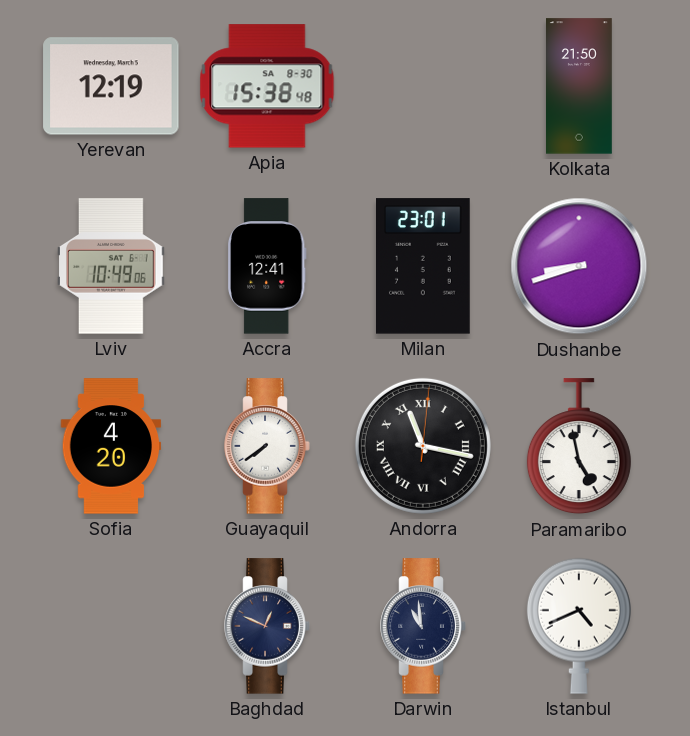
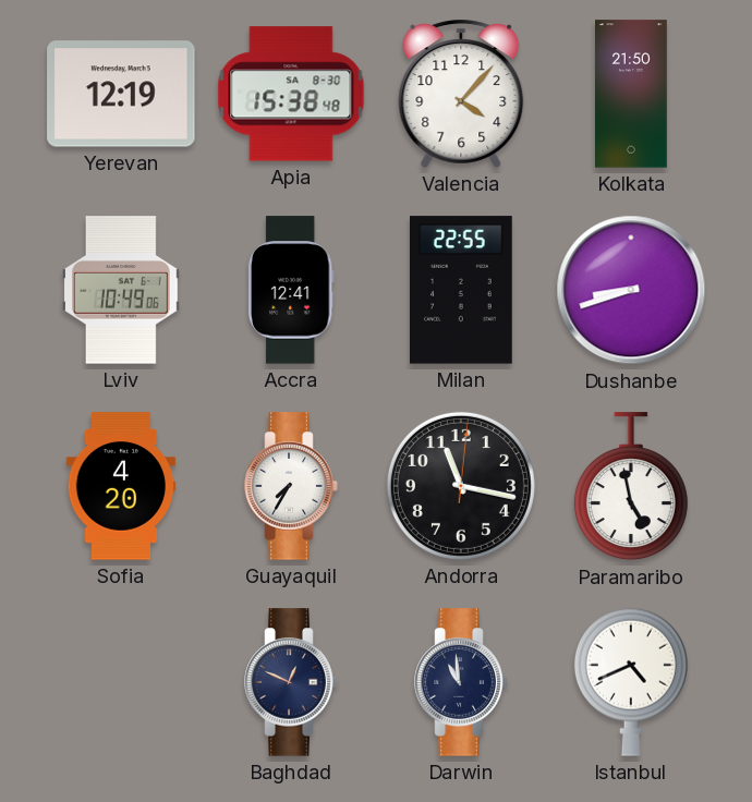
Valencia: none -> 4:07 (461, 94)
Milan: 23:01 -> 22:55 (462, 290)
Guayaquil: 7:39 -> 7:35 (291, 486)
Andorra numerals: Roman -> Arabic (461, 486)
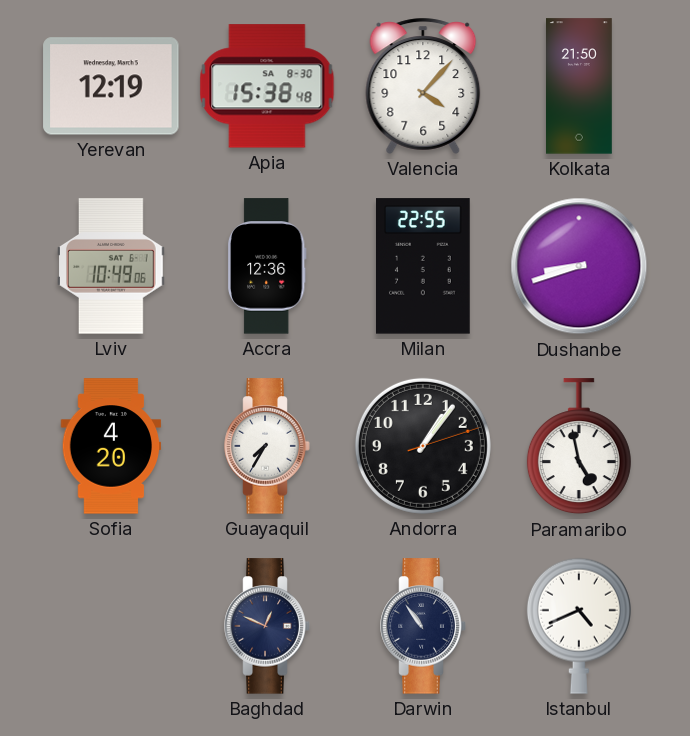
Accra: 12:41 -> 12:36 (267, 266)
Andorra: 11:17 -> 1:06 (423, 446)
Darwin: 10:59 -> 10:54 (423, 626)
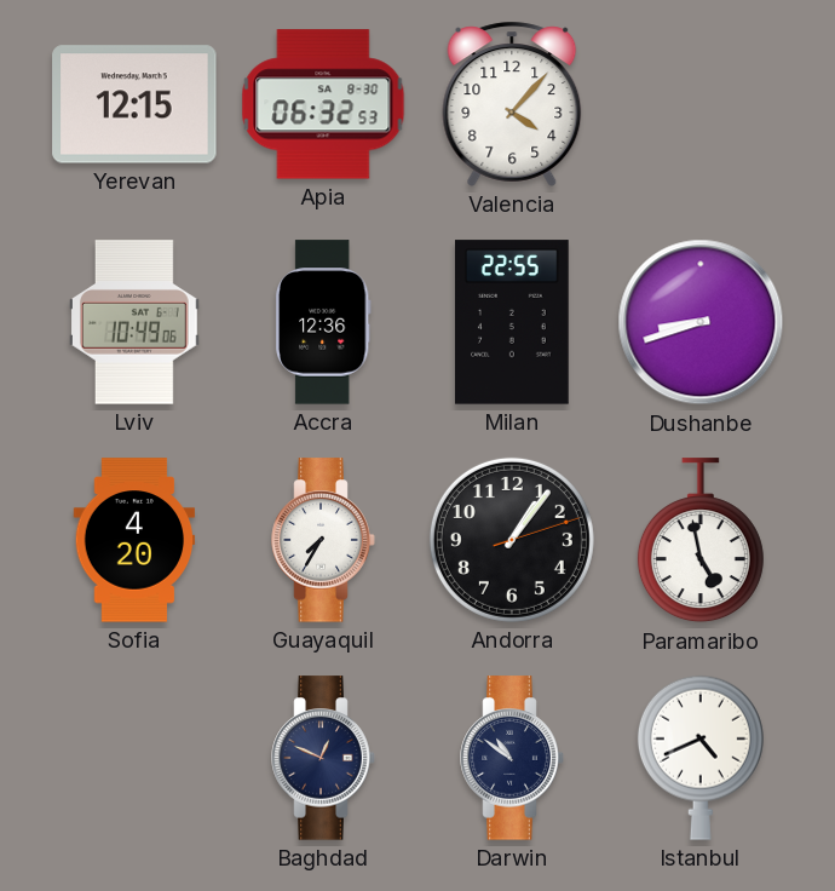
Yerevan: 12:19 -> 12:15 (134, 104)
Apia: 15:38 -> 06:32 (323, 104)
Kolkata: 21:50 -> none (580, 86)
Darwin: 10:54 -> 10:51 (512, 758)
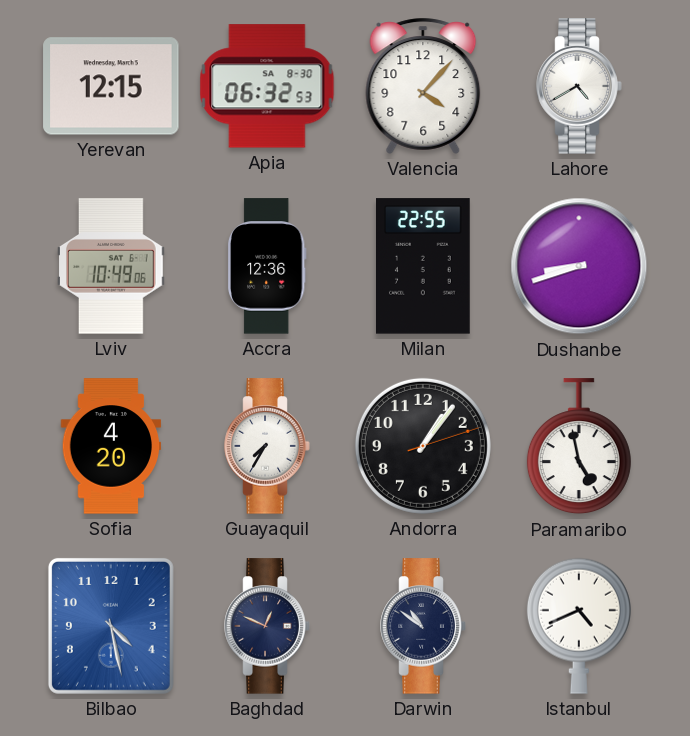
Lahore: none -> 4:40 (579, 86)
Bilbao: none -> 4:28 (111, 626)
